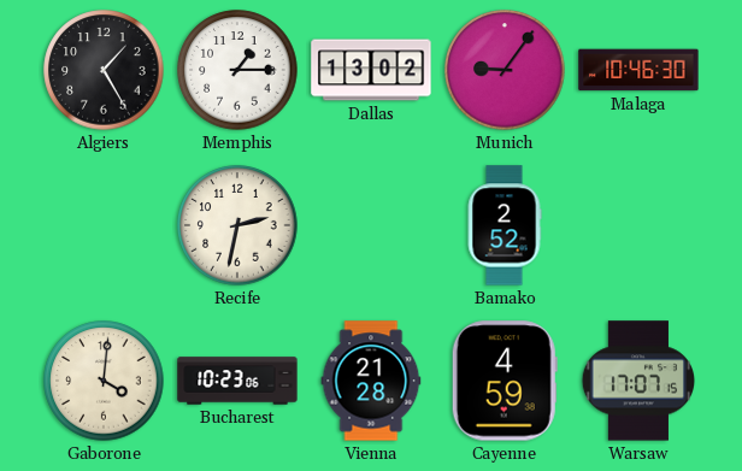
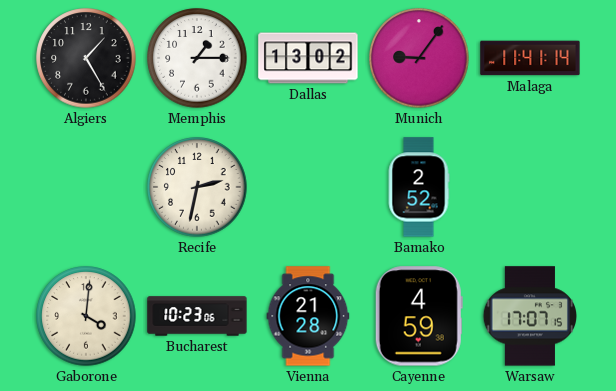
Malaga: 10:46 -> 11:41 (530, 58)
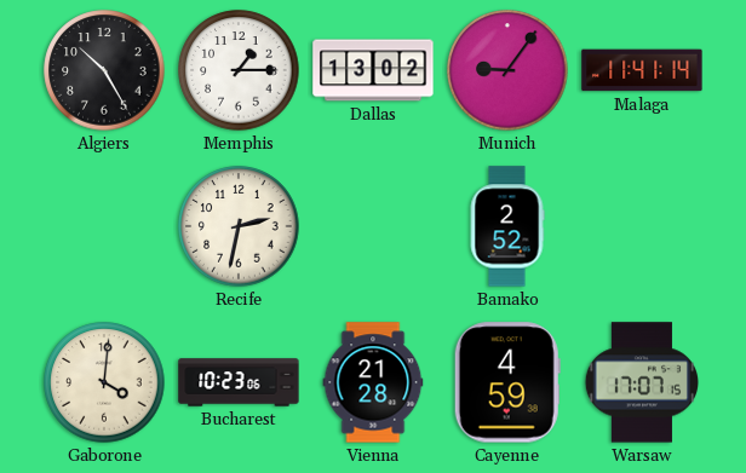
Algiers: 1:25 -> 10:25 (104, 70)
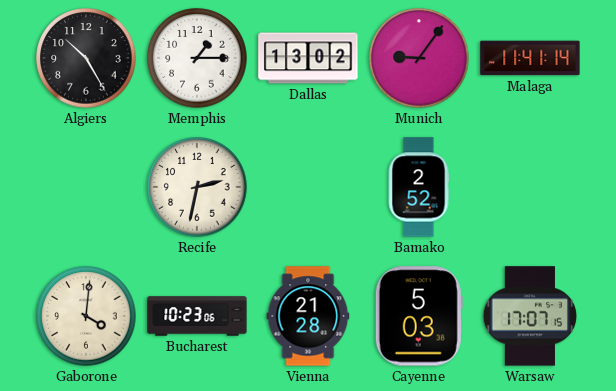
Cayenne: 4:59 -> 5:03 (419, 316)
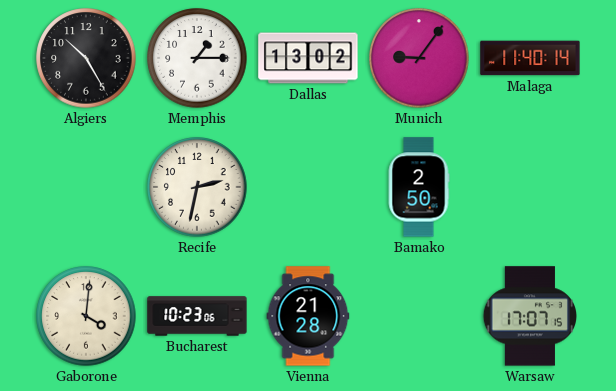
Malaga: 11:41 -> 11:40 (530, 58)
Bamako: 2:52 -> 2:50 (419, 187)
Cayenne: 5:03 -> none (419, 316)
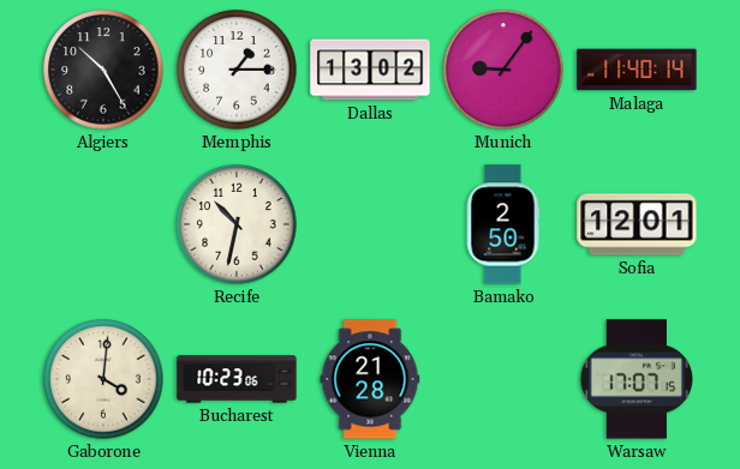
Recife: 2:32 -> 10:32 (237, 224)
Sofia: none -> 12:01 (637, 224)
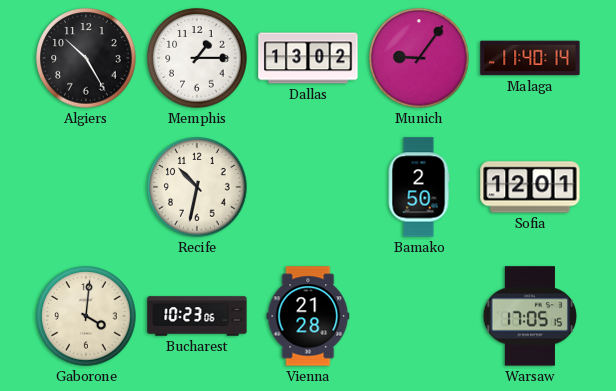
Warsaw: 17:07 -> 17:05 (529, 316)
